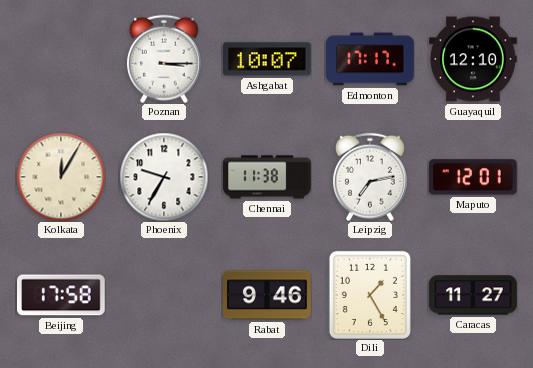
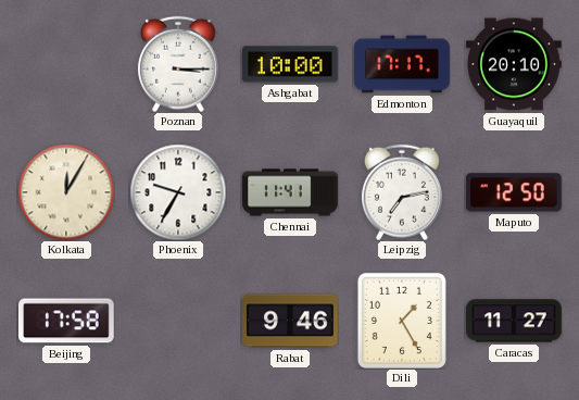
Ashgabat: 10:07 -> 10:00 (290, 64)
Guayaquil: 12:10 -> 20:10 (514, 64)
Chennai: 11:38 -> 11:41 (290, 192)
Maputo: 12:01 -> 12:50 (514, 192)
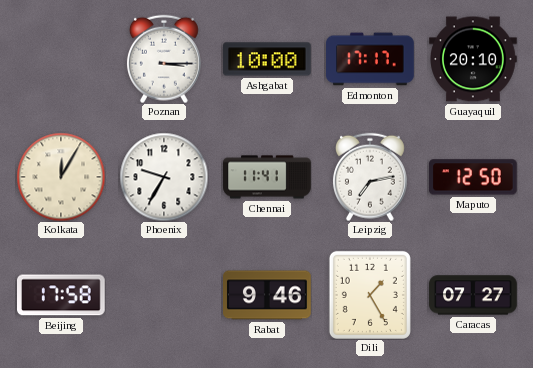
Caracas: 11:27 -> 07:27 (473, 295)
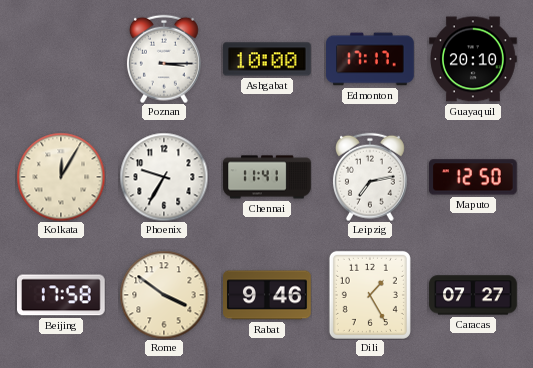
Rome: none -> 3:51 (164, 295)
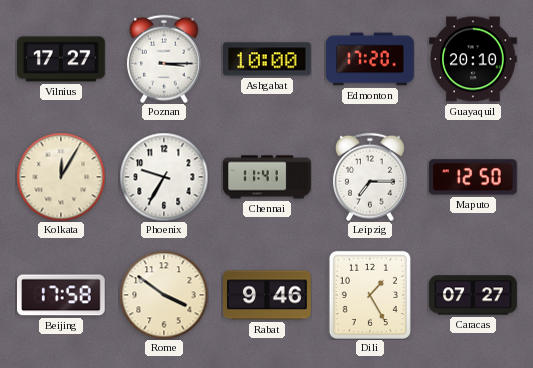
Vilnius: none -> 17:27 (62, 59)
Edmonton: 17:17 -> 17:20 (370, 59)
Leipzig: 7:13 -> 7:15 (370, 177)
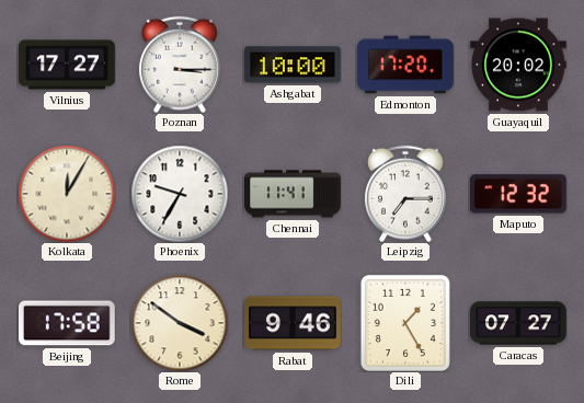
Guayaquil: 20:10 -> 20:02 (518, 65)
Maputo: 12:50 -> 12:32 (518, 194)
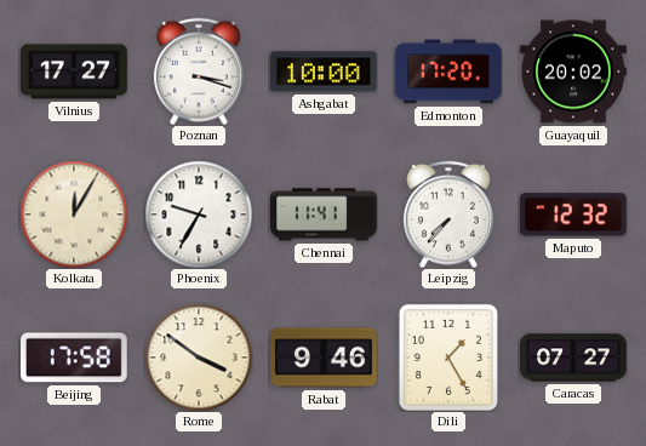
Poznan: 3:15 -> 3:18 (199, 72)
Leipzig: 7:15 -> 7:37 (448, 215)
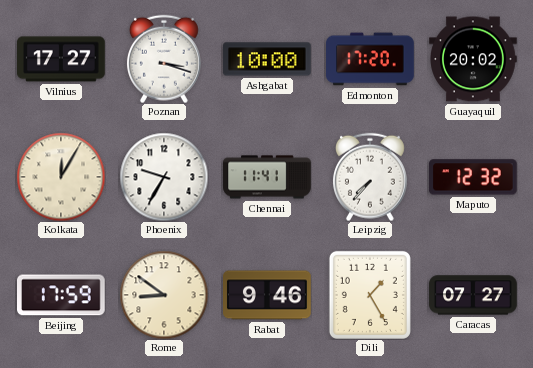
Beijing: 17:58 -> 17:59 (62, 295)
Rome: 3:51 -> 8:51 (164, 295)
